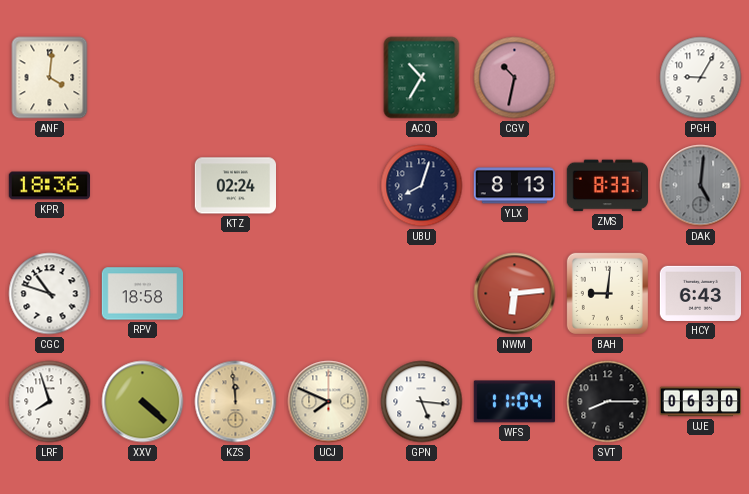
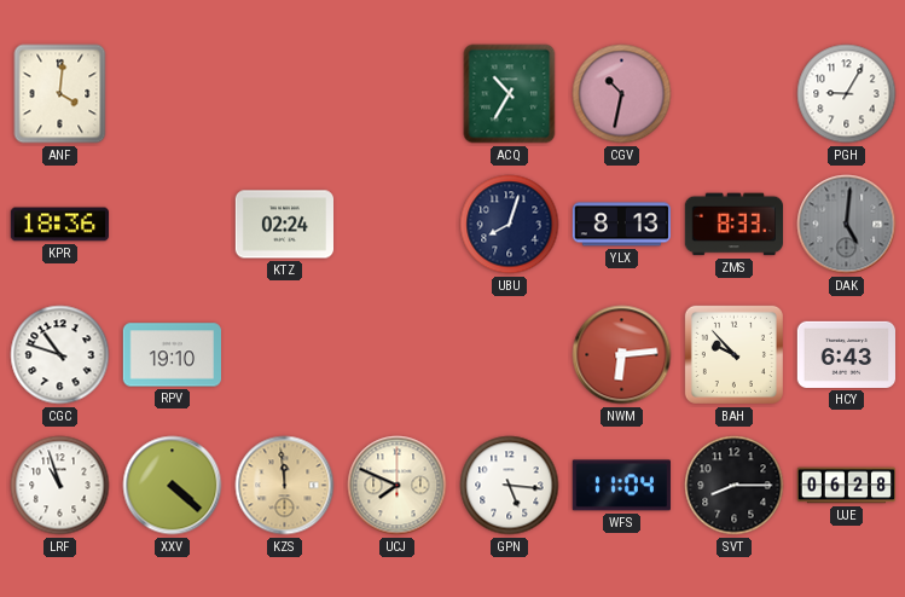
RPV: 18:58 -> 19:10 (172, 355)
BAH: 9:01 -> 9:53 (733, 354)
LRF: 7:57 -> 10:57 (60, 486)
UJE: 06:30 -> 06:28 (846, 486)
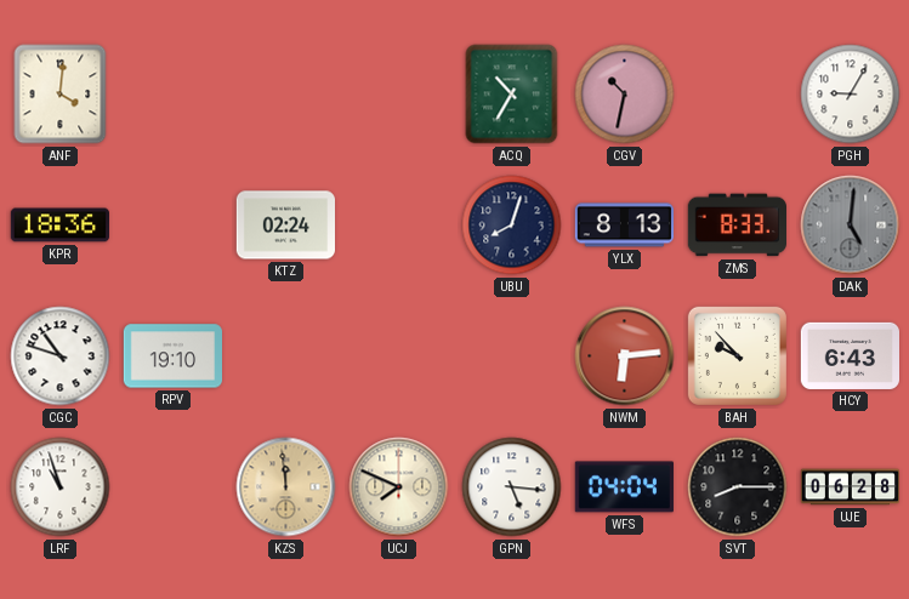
XXV: 4:22 -> none (173, 486)
WFS: 11:04 -> 04:04 (624, 487)
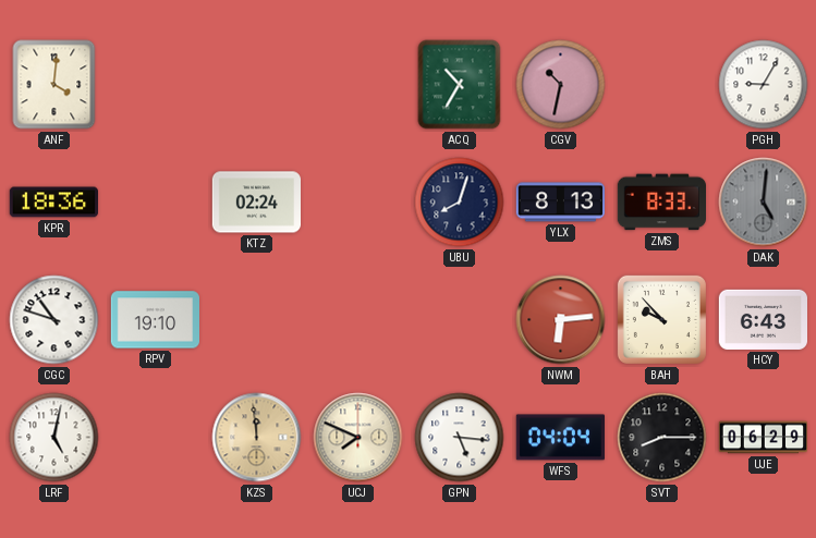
LRF: 10:57 -> 5:02 (54, 438)
UJE: 06:28 -> 06:29 (763, 438)
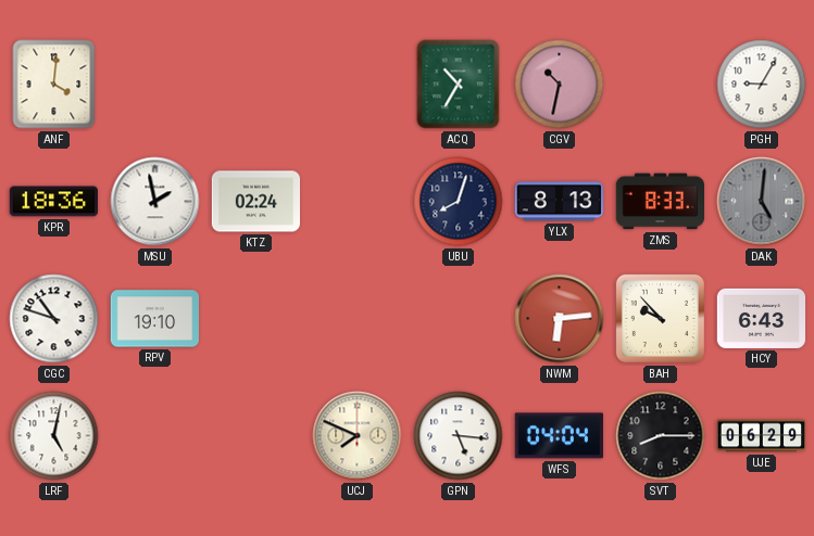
MSU: none -> 1:58 (155, 202)
KZS: 11:59 -> none (257, 438)
